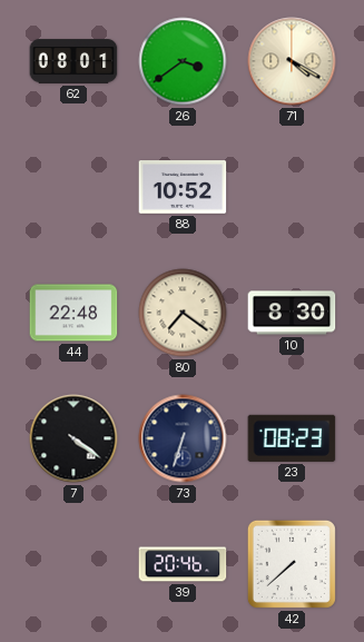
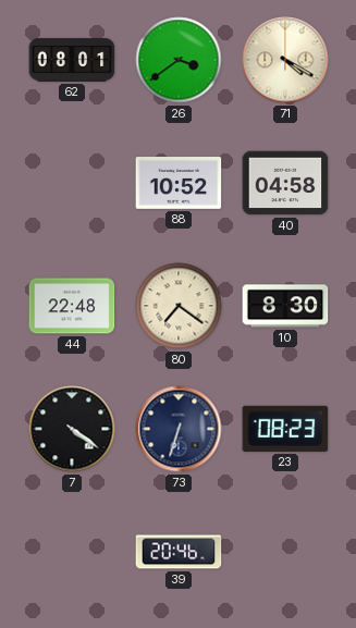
40: none -> 04:58 (285, 183)
42: 7:38 -> none (292, 564)
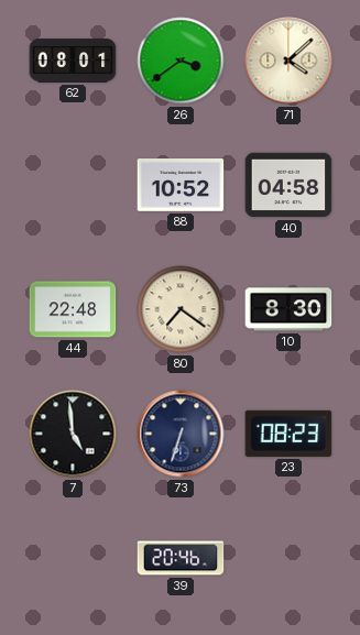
71: 4:20 -> 4:08 (288, 61)
7: 4:21 -> 4:59 (73, 434)
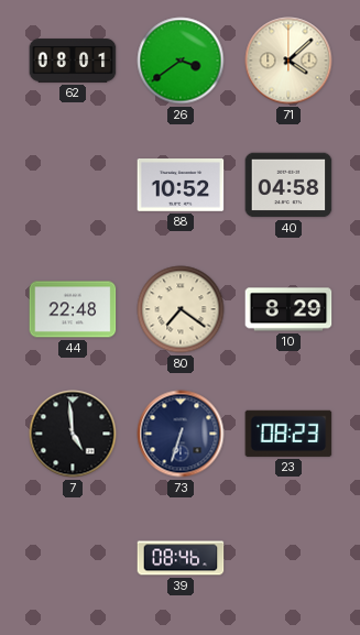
10: 8:30 -> 8:29 (288, 309)
39: 20:46 -> 08:46 (181, 558)
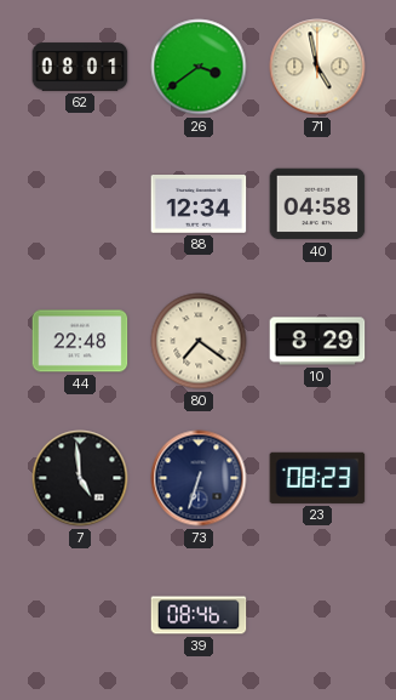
71: 4:08 -> 4:58 (317, 67)
88: 10:52 -> 12:34 (199, 204)
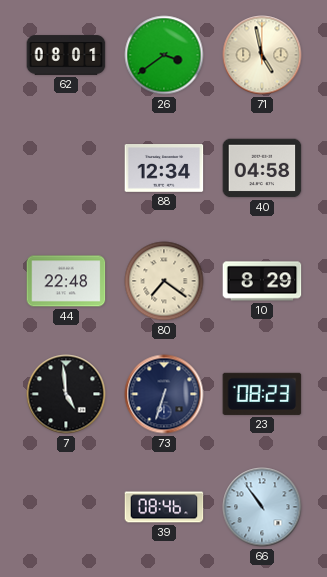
66: none -> 10:54 (262, 507)
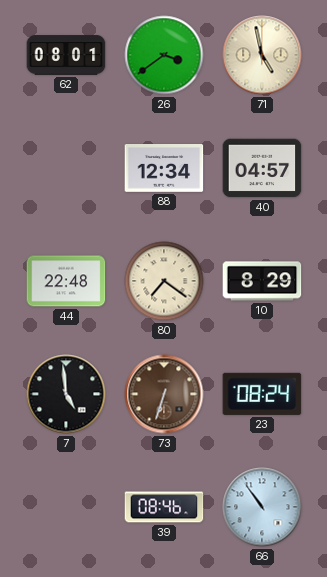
40: 04:58 -> 04:57 (262, 168)
73 dial: navy -> brown (164, 394)
23: 08:23 -> 08:24 (262, 394)
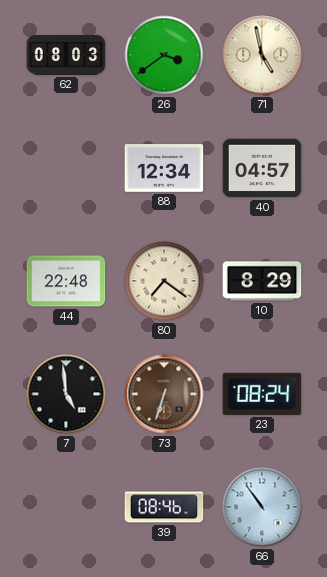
62: 08:01 -> 08:03 (66, 55)
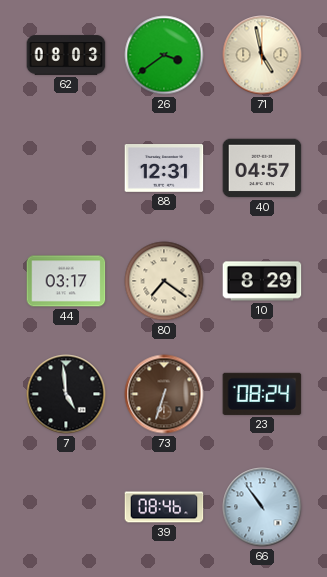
88: 12:34 -> 12:31 (164, 168)
44: 22:48 -> 03:17 (66, 281)
